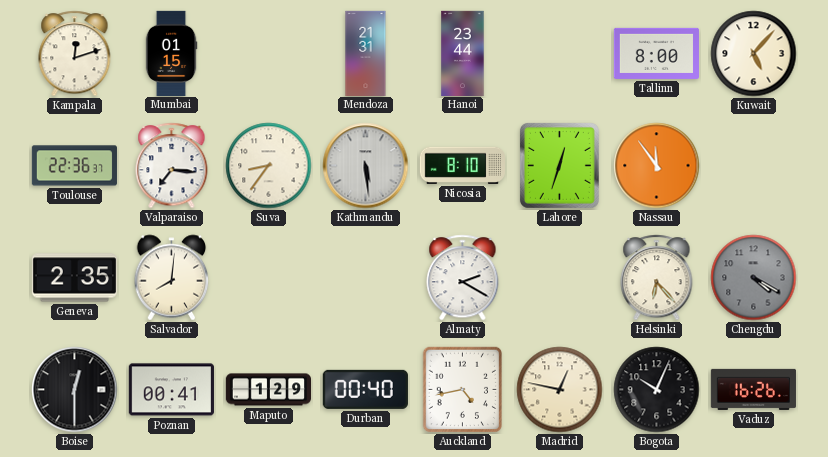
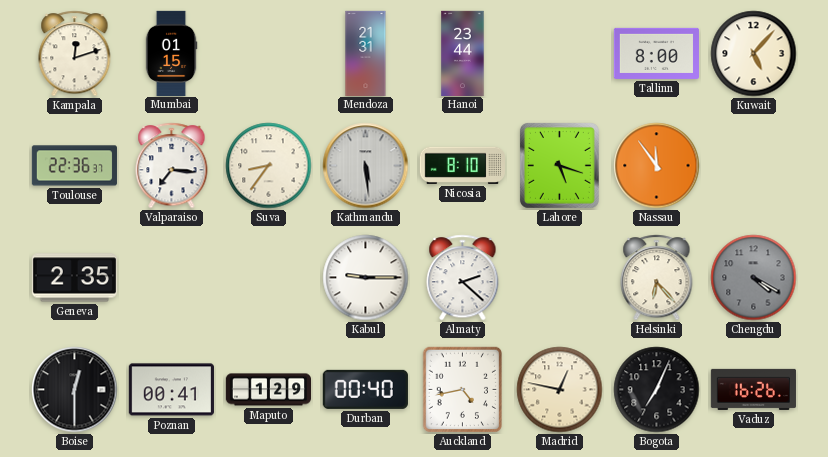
Lahore: 12:33 -> 5:18 (559, 165)
Salvador: 8:01 -> none (172, 278)
Kabul: none -> 9:15 (366, 278)
Almaty: 2:20 -> 2:22 (463, 278)
Bogota: 10:04 -> 7:04 (657, 390)
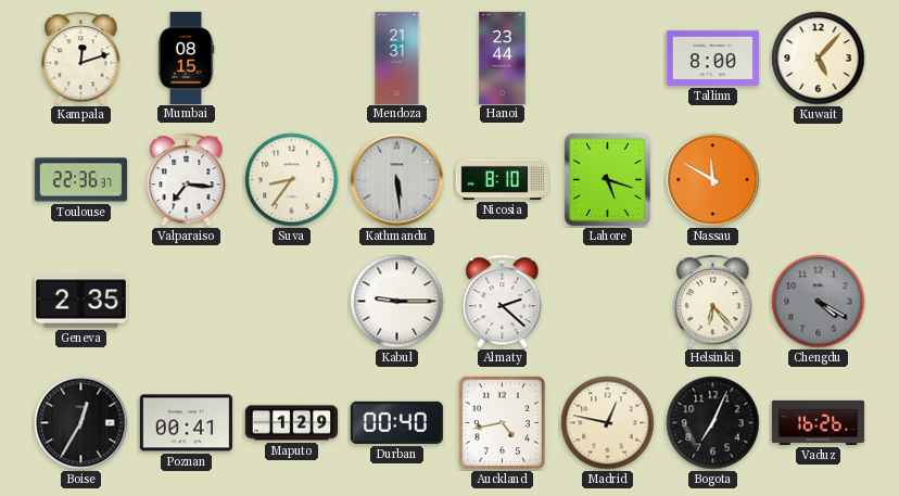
Mumbai: 01:15 -> 08:15 (186, 58)
Nassau: 11:54 -> 11:50 (713, 180)
Boise: 12:30 -> 12:35 (81, 423)
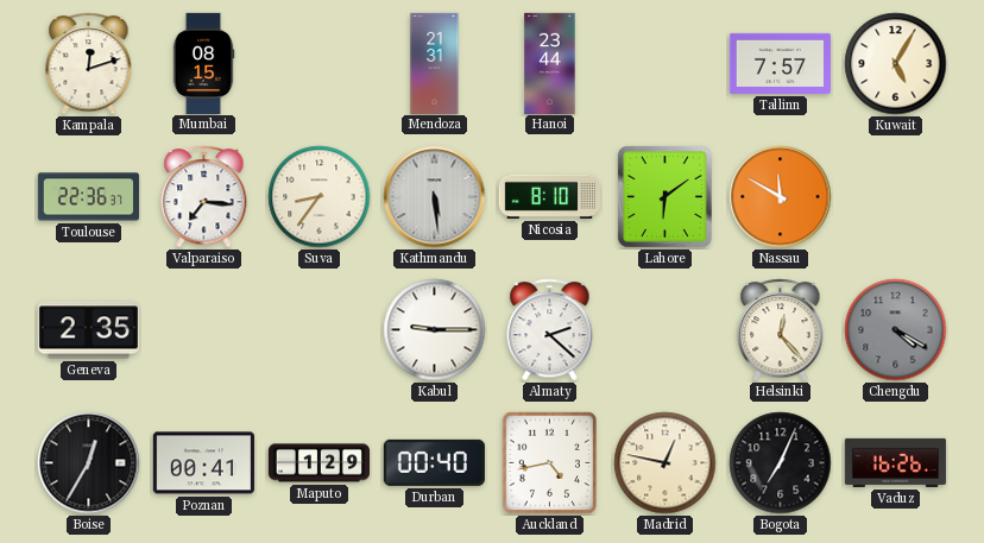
Tallinn: 8:00 -> 7:57 (780, 63)
Kuwait: 5:07 -> 5:05 (896, 64)
Lahore: 5:18 -> 6:09 (664, 196)
Helsinki: 6:23 -> 12:23 (781, 330)
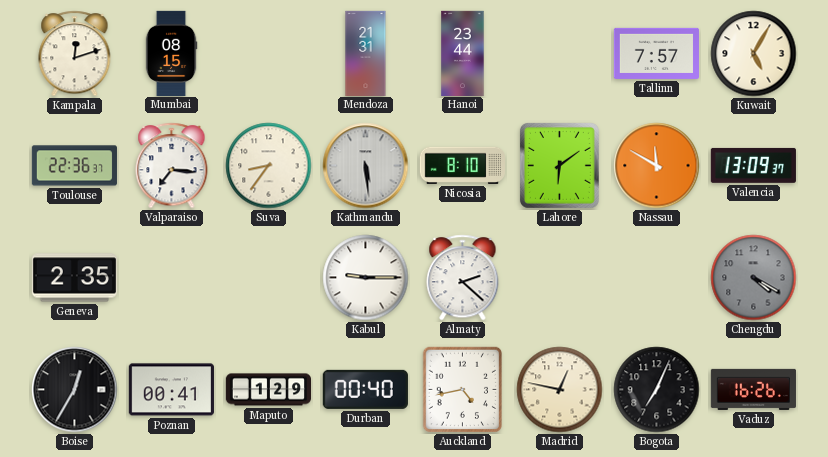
Valencia: none -> 13:09 (753, 165)
Helsinki: 12:23 -> none (781, 330)
